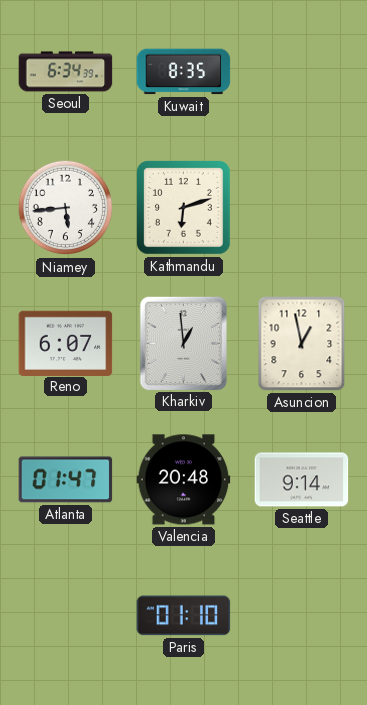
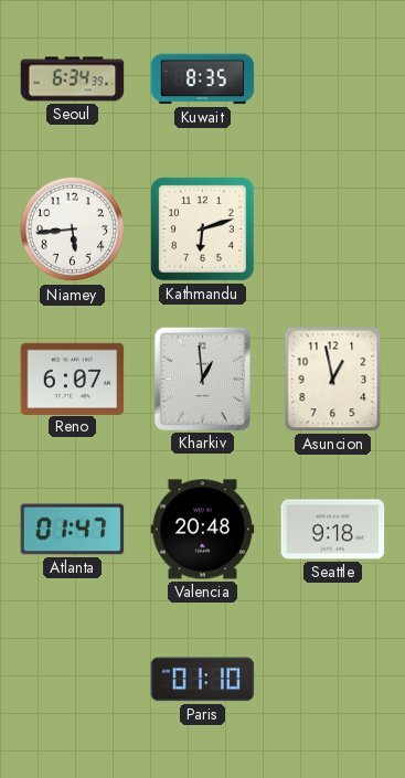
Seattle: 9:14 -> 9:18 (333, 530)
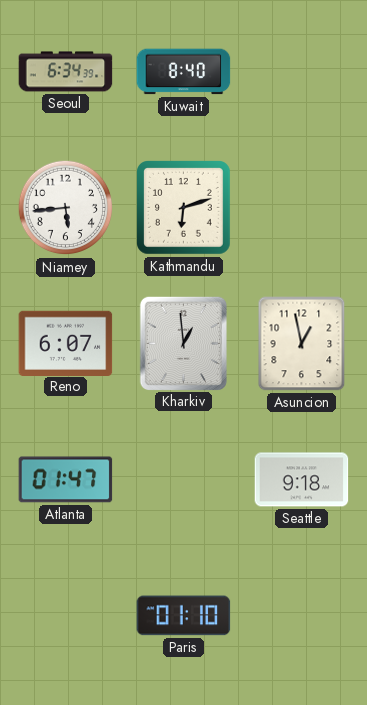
Kuwait: 8:35 -> 8:40 (184, 72)
Valencia: 20:48 -> none (203, 530)
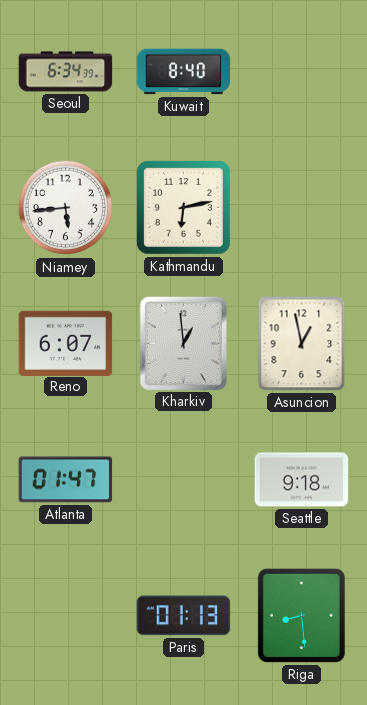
Kathmandu: 6:12 -> 6:13 (184, 208)
Paris: 01:10 -> 01:13 (184, 616)
Riga: none -> 8:29 (301, 615)
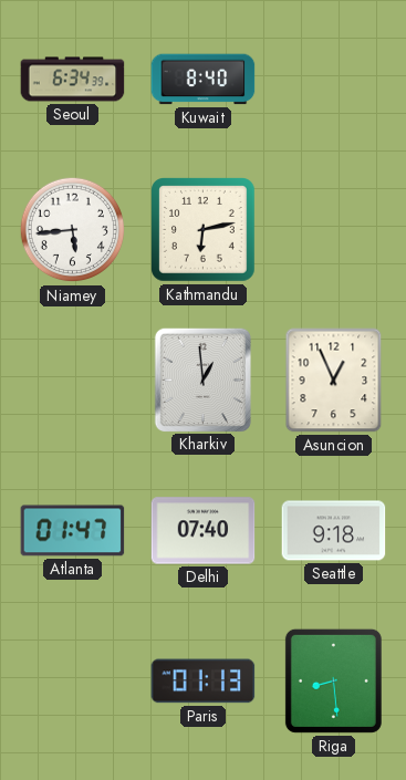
Reno: 6:07 -> none (66, 343)
Asuncion: 12:58 -> 12:56 (334, 381)
Delhi: none -> 07:40 (204, 531)
